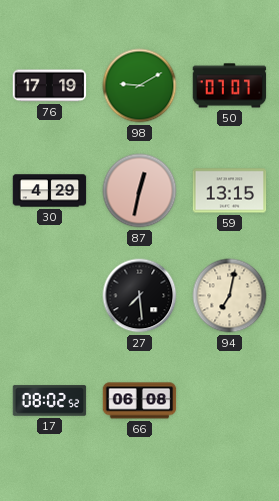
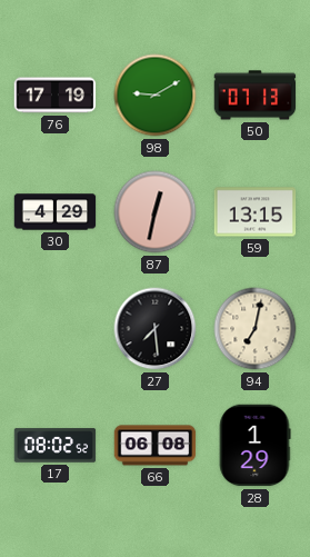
50: 07:07 -> 07:13 (256, 96)
28: none -> 1:29 (254, 446)
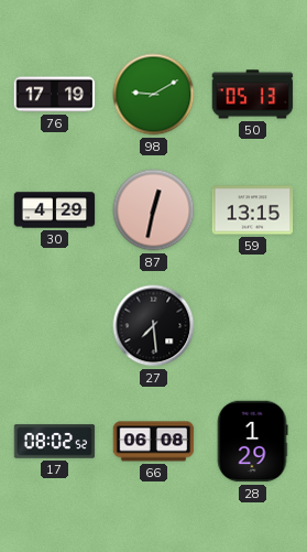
50: 07:13 -> 05:13 (253, 95)
94: 7:02 -> none (256, 329)
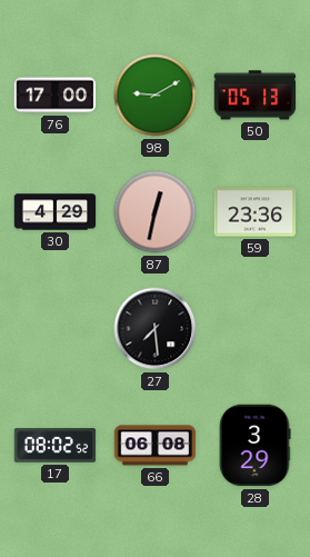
76: 17:19 -> 17:00 (56, 96)
59: 13:15 -> 23:36 (256, 212)
28: 1:29 -> 3:29 (254, 446)
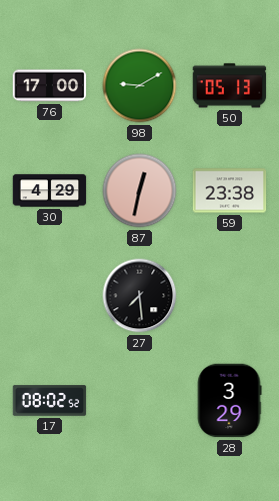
59: 23:36 -> 23:38 (230, 191)
66: 06:08 -> none (156, 446)
